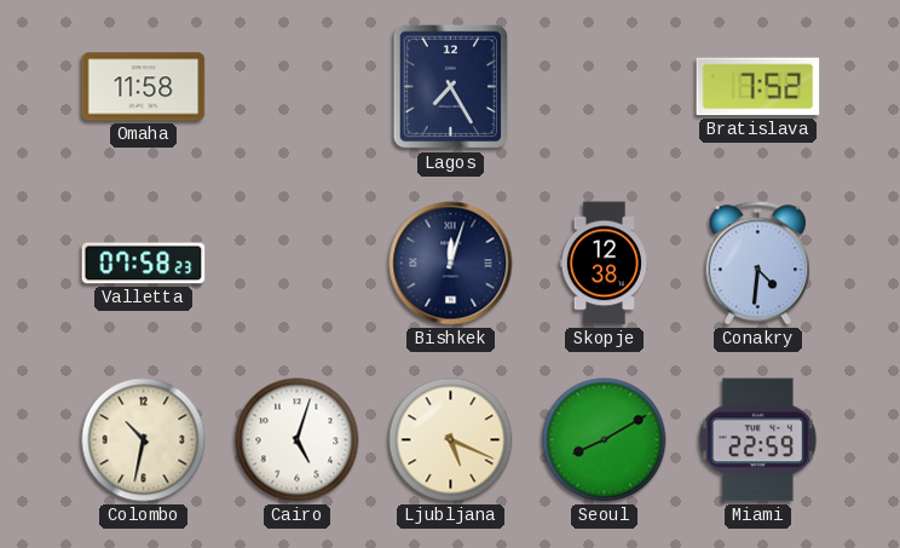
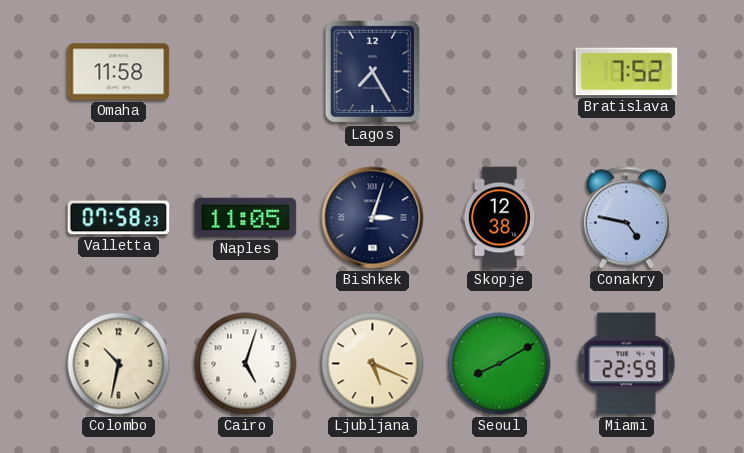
Naples: none -> 11:05 (246, 218)
Bishkek: 12:03 -> 3:03 (373, 218)
Conakry: 4:31 -> 4:47 (626, 218)
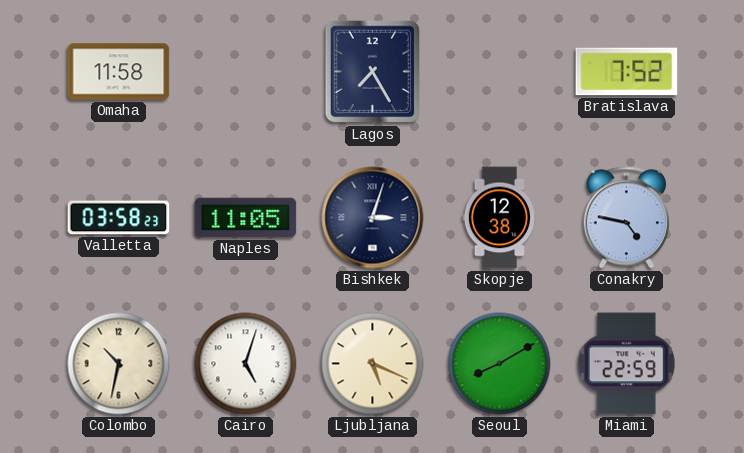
Valletta: 07:58 -> 03:58 (119, 218)
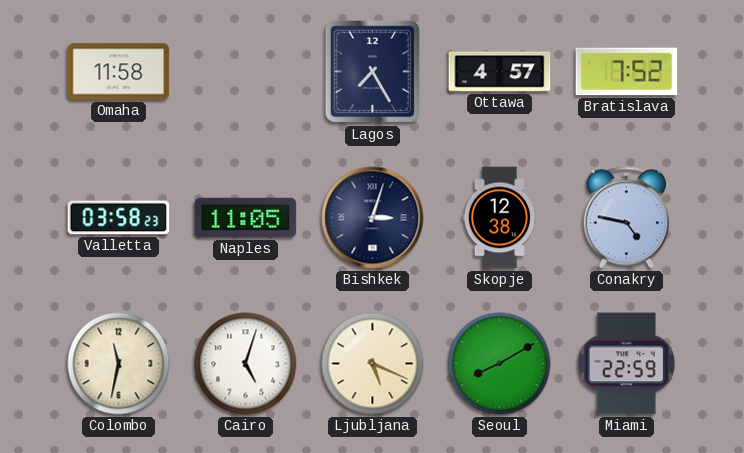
Ottawa: none -> 4:57 (500, 72)
Colombo: 10:32 -> 11:32 (119, 364)
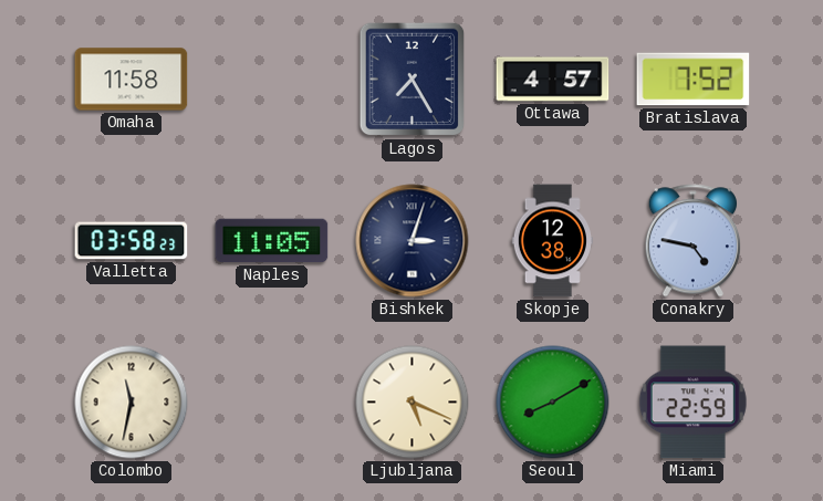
Cairo: 5:03 -> none (246, 364)
